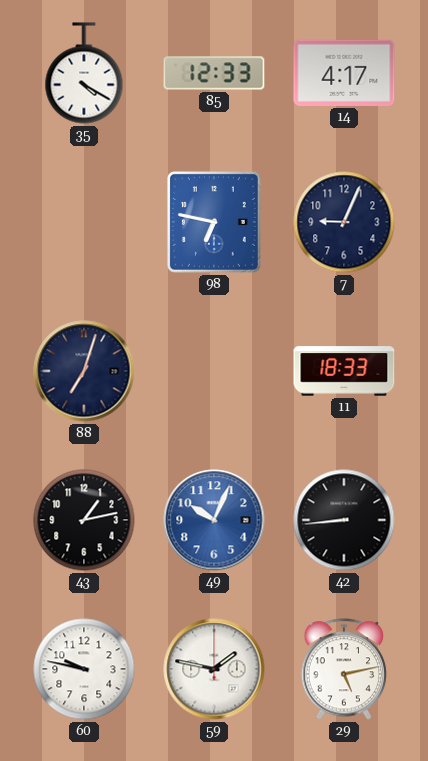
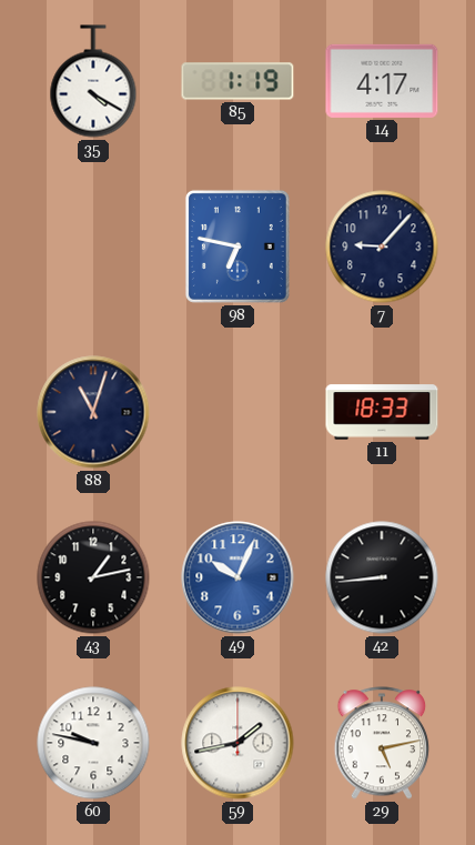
85: 12:33 -> 1:19 (238, 81)
7: 9:04 -> 9:07 (382, 247)
88: 7:03 -> 11:03 (93, 412)
59: 1:47 -> 1:43 (238, 743)
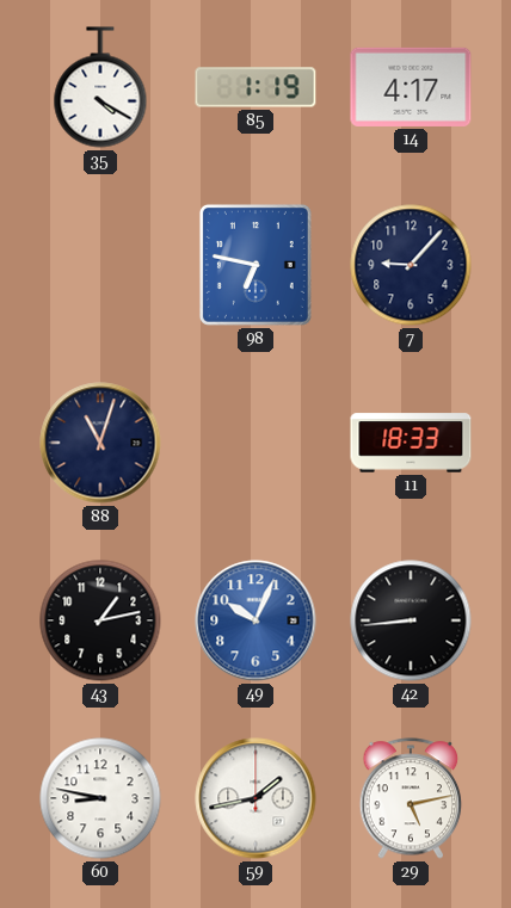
60: 9:47 -> 8:47 (100, 798)
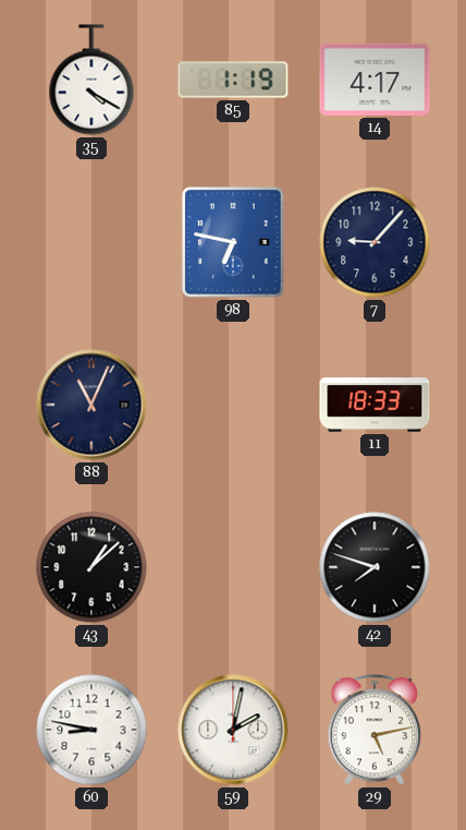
88: 11:03 -> 11:04 (91, 405)
43: 1:13 -> 1:08 (91, 567)
49: 10:04 -> none (255, 620)
42: 8:44 -> 7:48 (375, 567)
59: 1:43 -> 2:02 (233, 730)
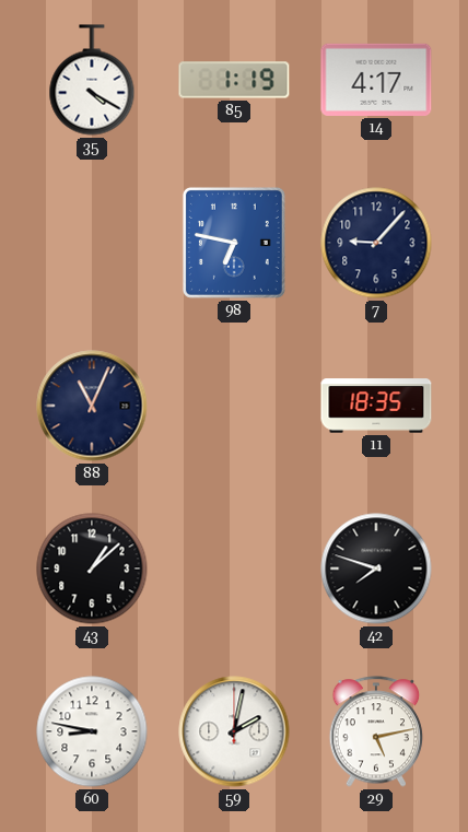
11: 18:33 -> 18:35 (376, 406)
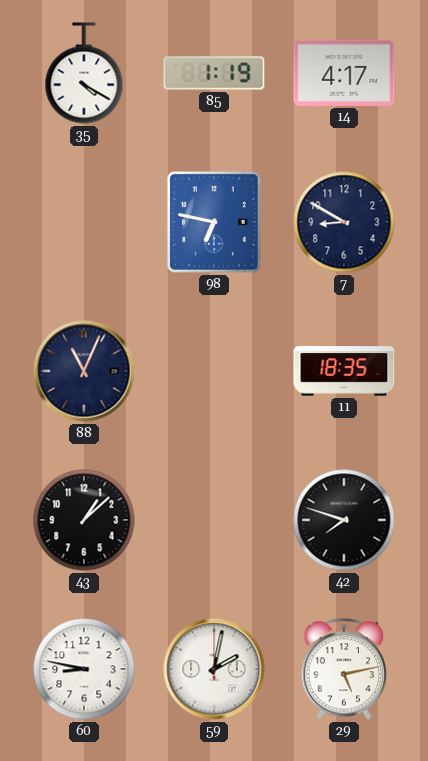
7: 9:07 -> 8:50 (344, 222)
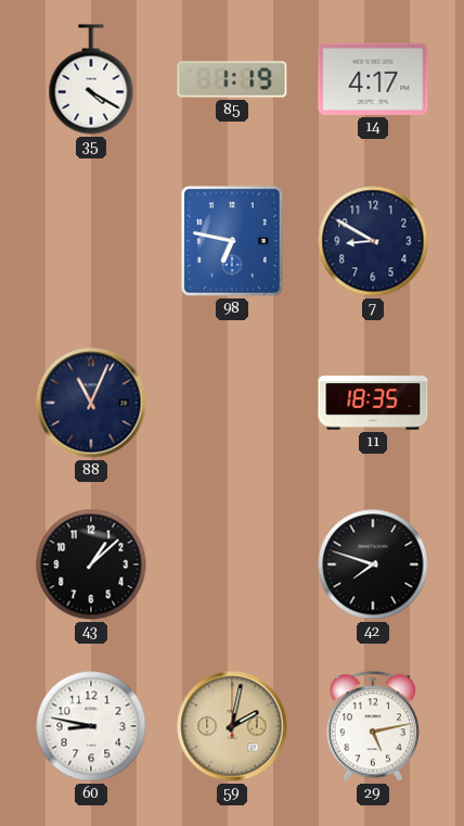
59 dial: white -> champagne (232, 726)
